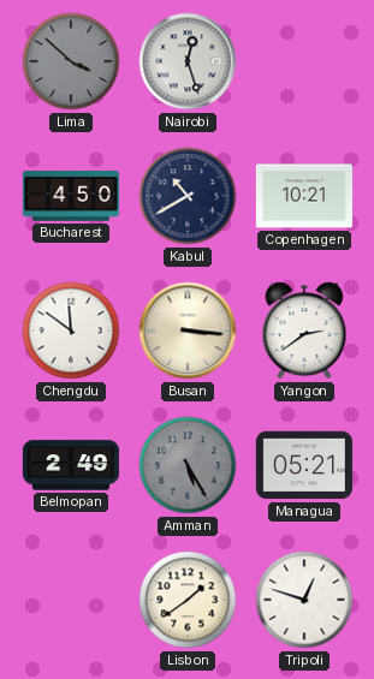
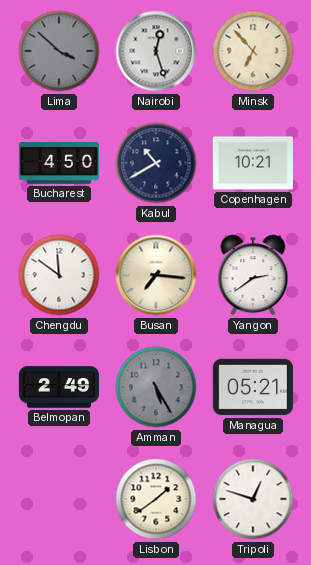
Minsk: none -> 6:53 (253, 51)
Busan: 3:16 -> 7:16 (156, 275)
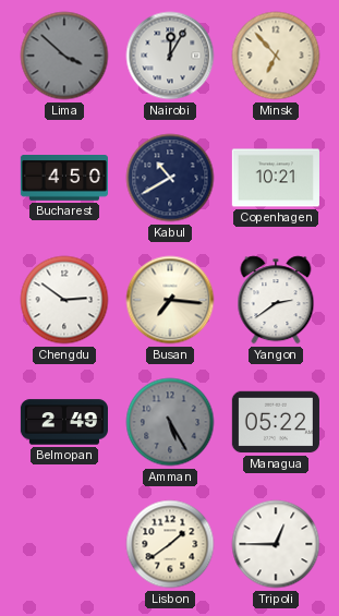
Nairobi: 12:27 -> 12:05 (170, 56)
Chengdu: 11:51 -> 2:51 (64, 300)
Managua: 05:21 -> 05:22 (276, 422)
Tripoli: 12:48 -> 12:45 (276, 544)
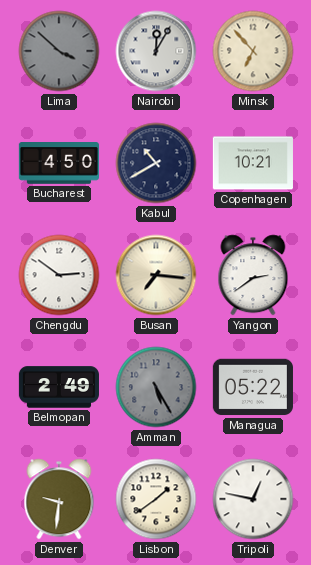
Denver: none -> 9:31 (59, 499)
Tripoli: 12:45 -> 12:47 (253, 499)
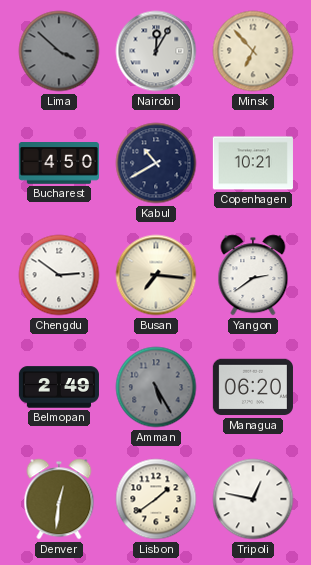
Managua: 05:22 -> 06:20 (253, 387)
Denver: 9:31 -> 12:31 (59, 499)
